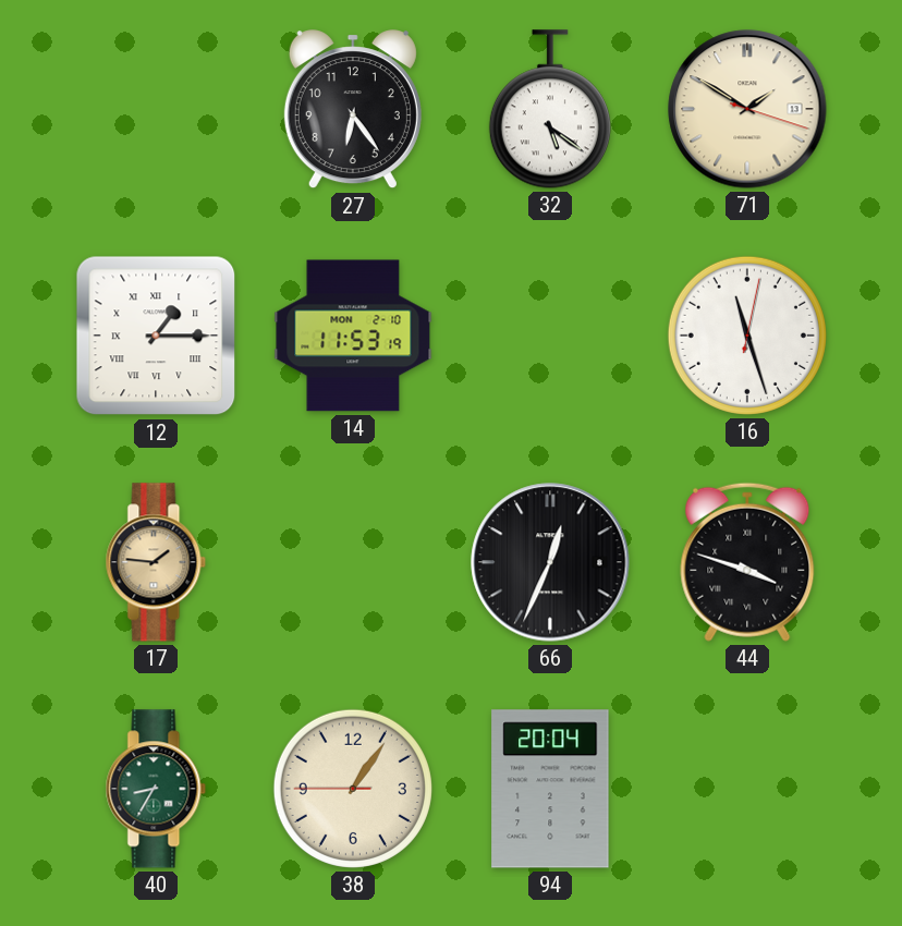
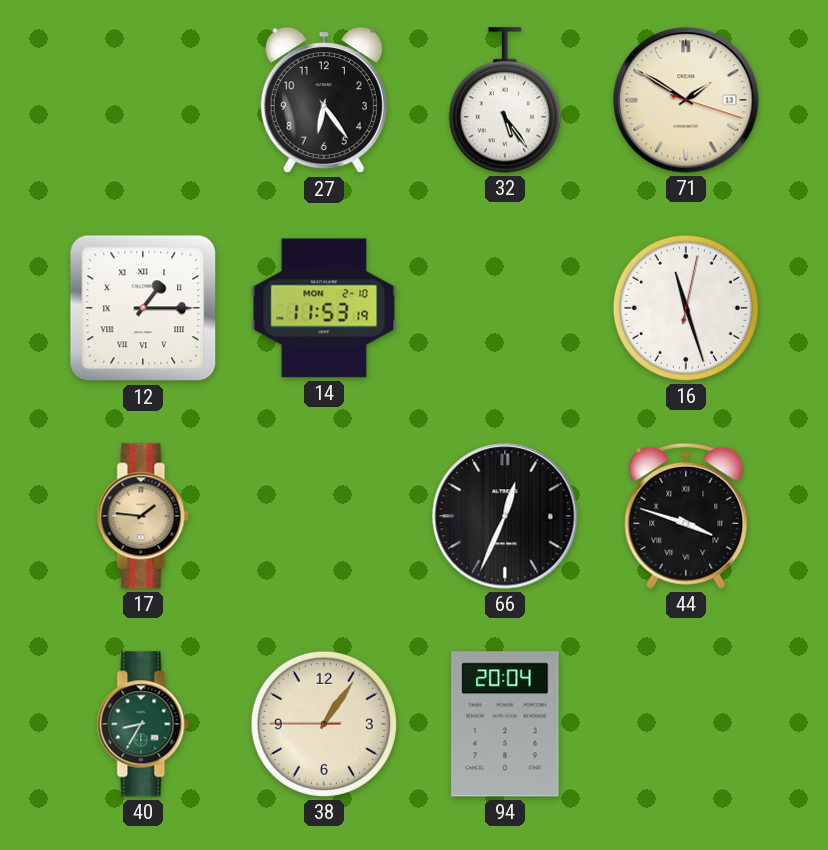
32: 5:21 -> 5:24 (505, 100)
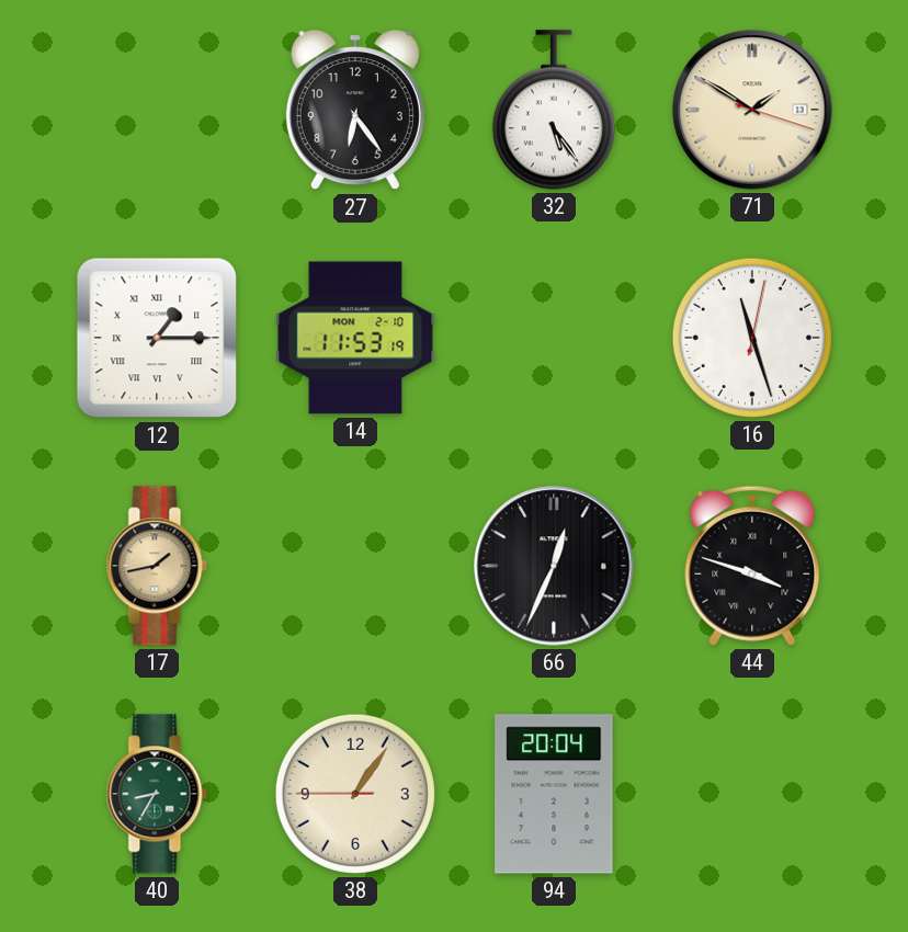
17: 1:46 -> 1:43 (157, 566)
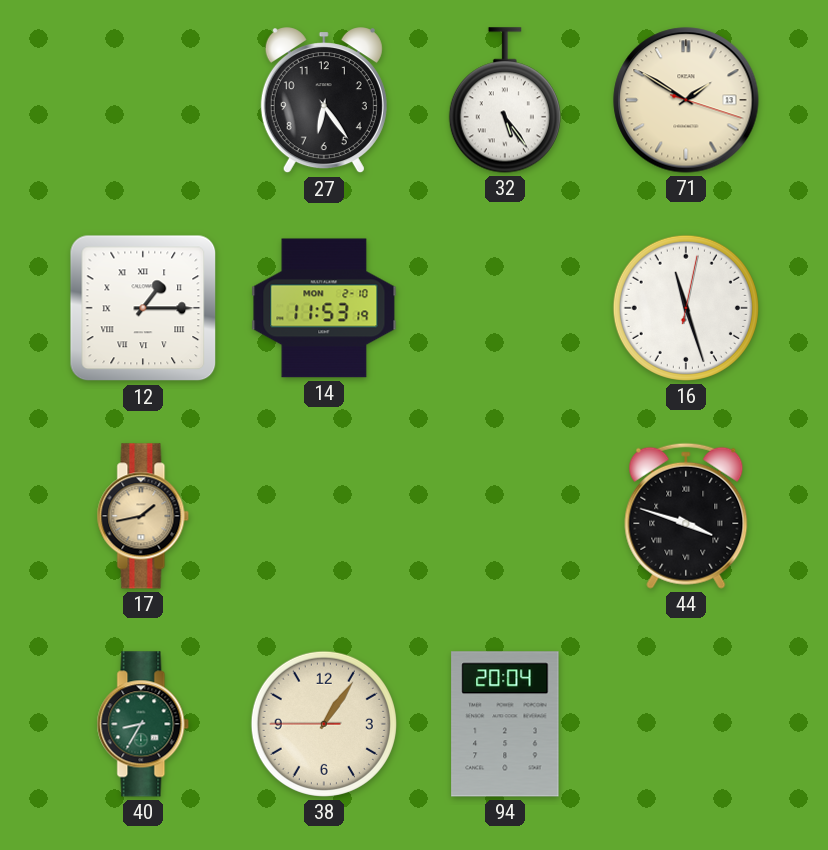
66: 12:34 -> none (554, 566)
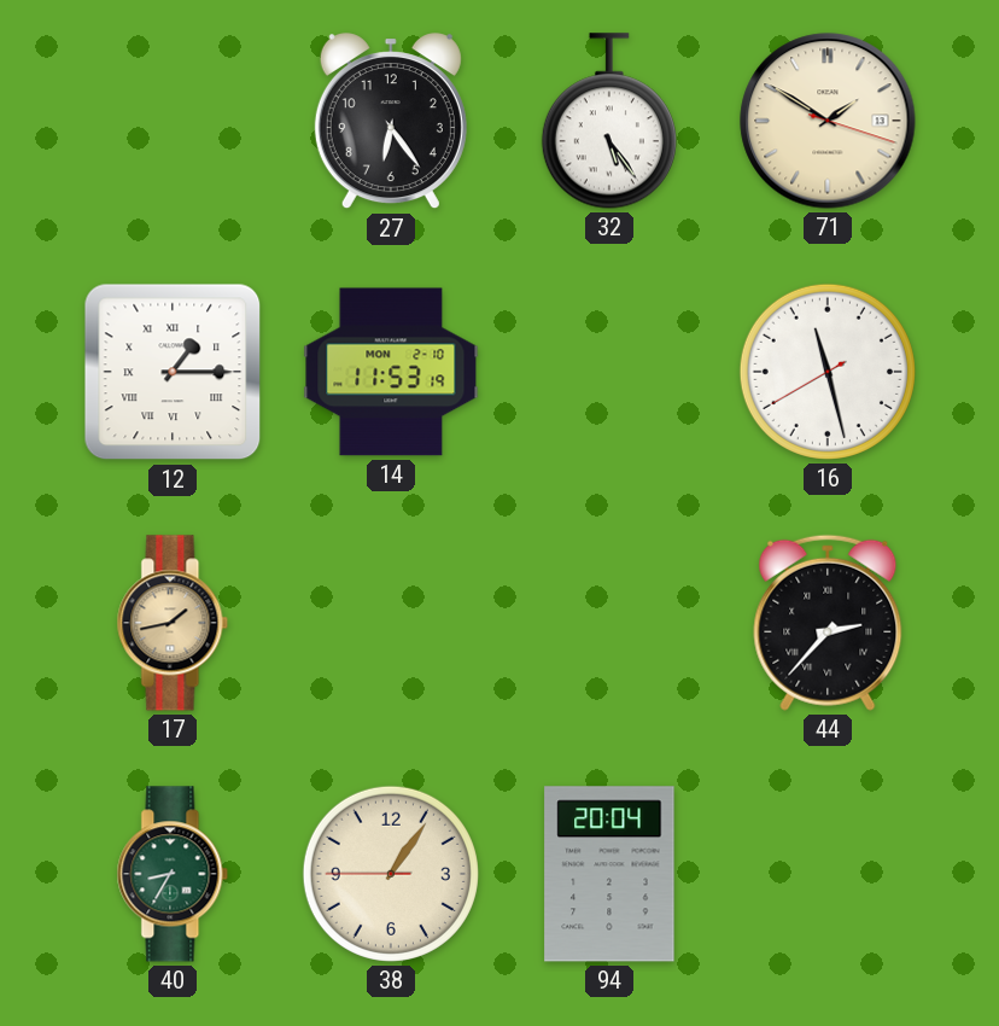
16: 11:27:02 -> 11:27:40 (828, 372)
44: 3:48 -> 2:37 (828, 623)
